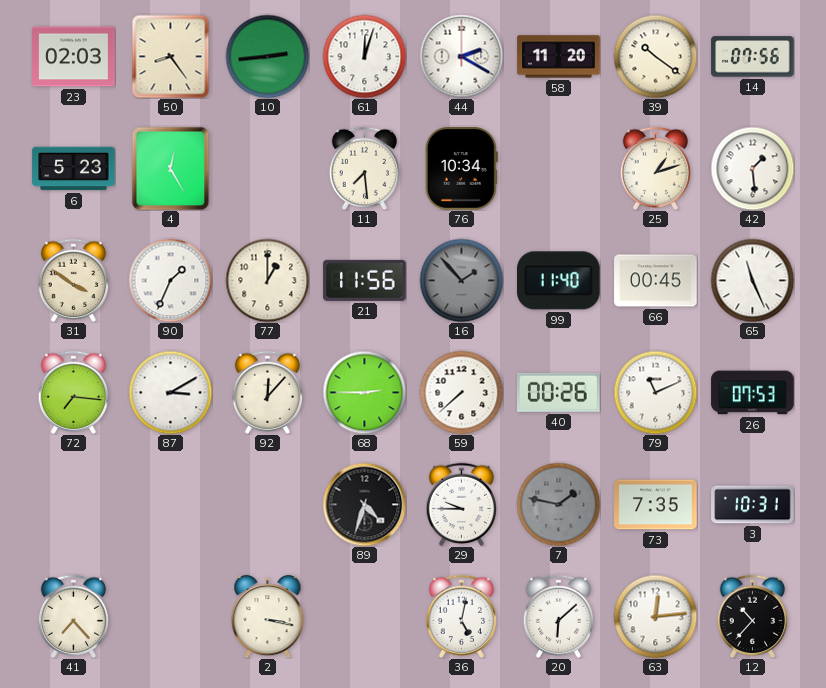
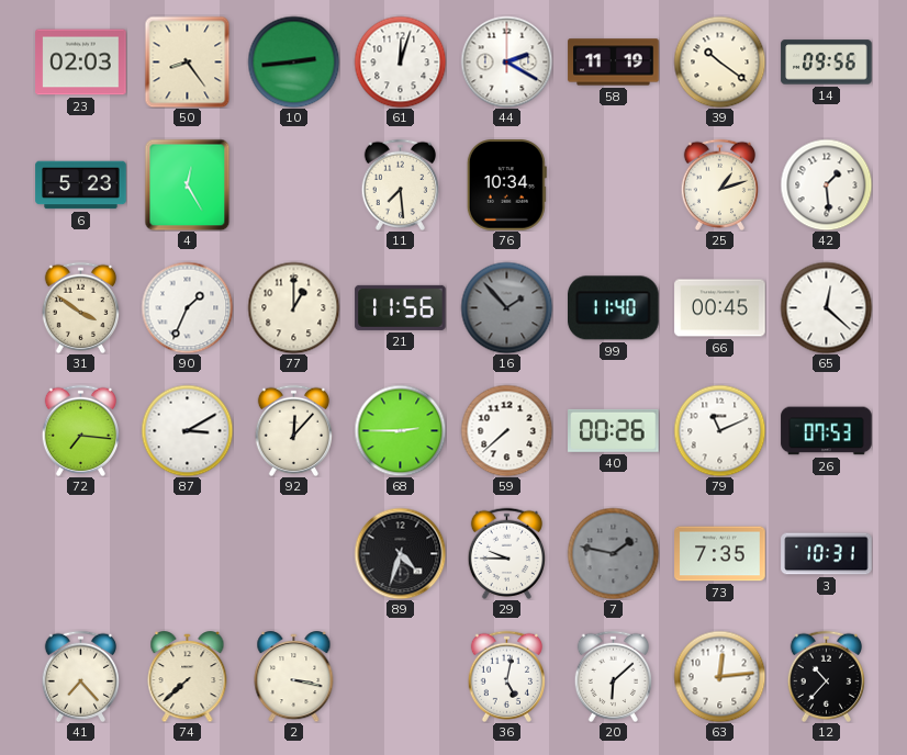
58: 11:20 -> 11:19 (614, 63)
14: 07:56 -> 09:56 (827, 63)
65: 11:26 -> 12:22 (826, 307)
74: none -> 7:38 (188, 677)
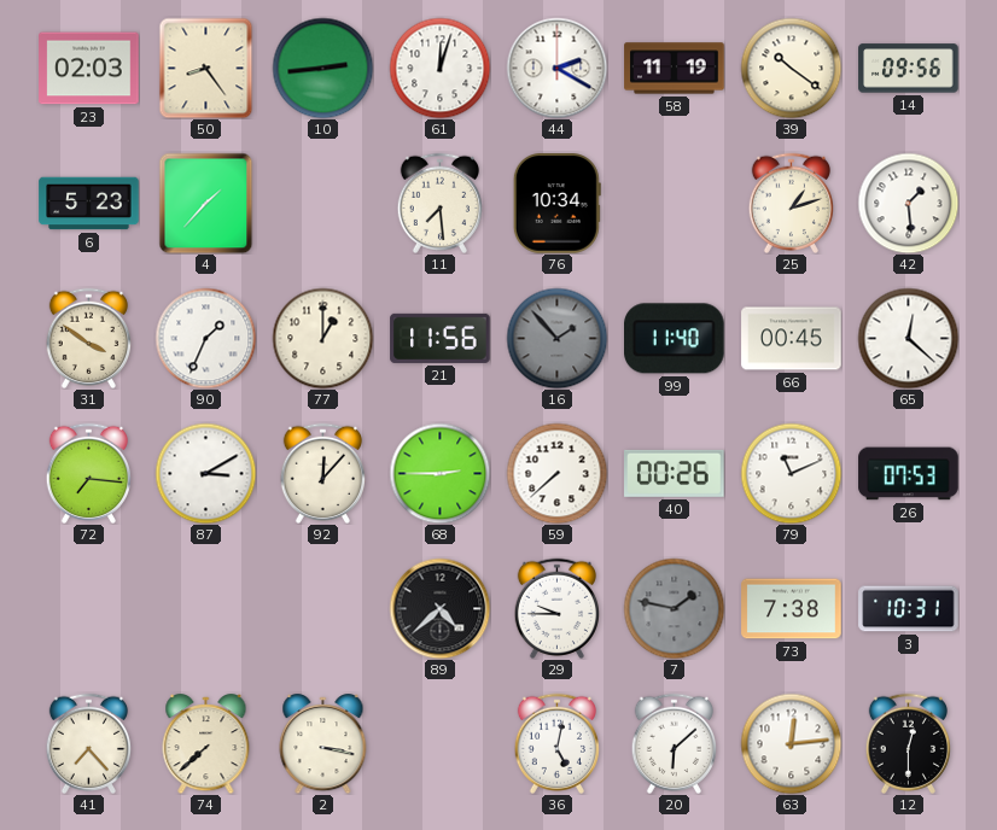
4: 12:25 -> 1:37 (206, 203)
89: 4:33 -> 4:38 (439, 608)
73: 7:35 -> 7:38 (792, 609)
12: 10:37 -> 12:30 (908, 743)
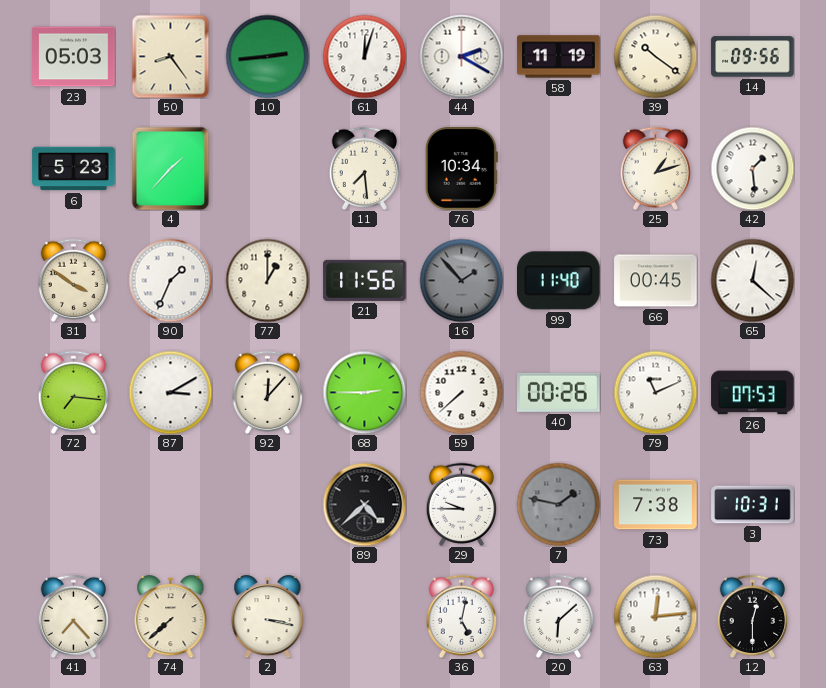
23: 02:03 -> 05:03 (74, 57)
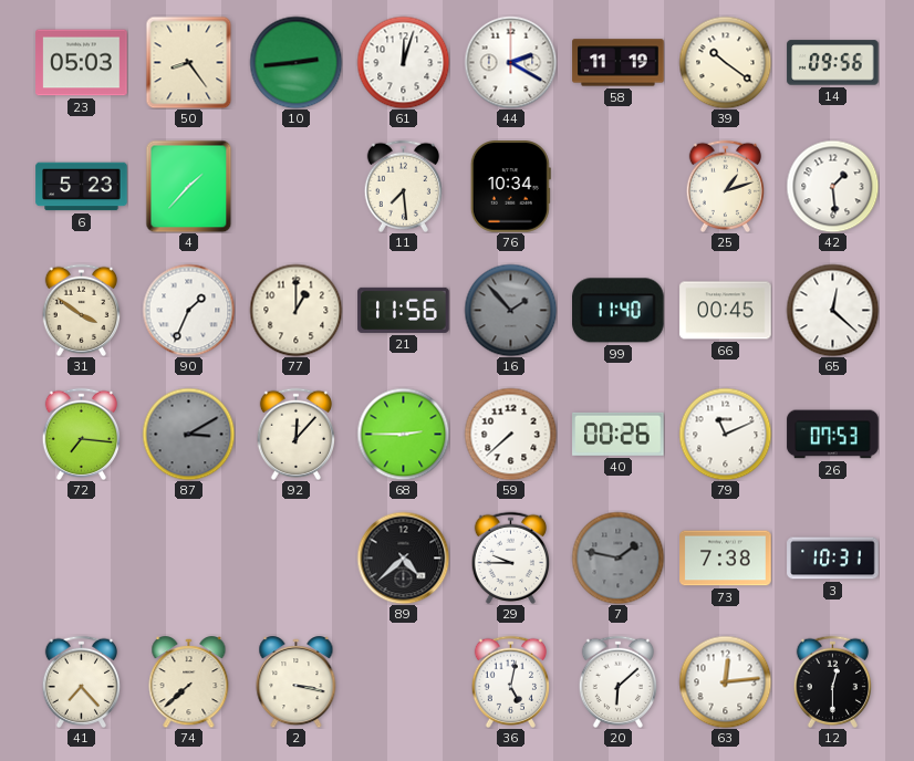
87 dial: white -> grey (188, 434)
